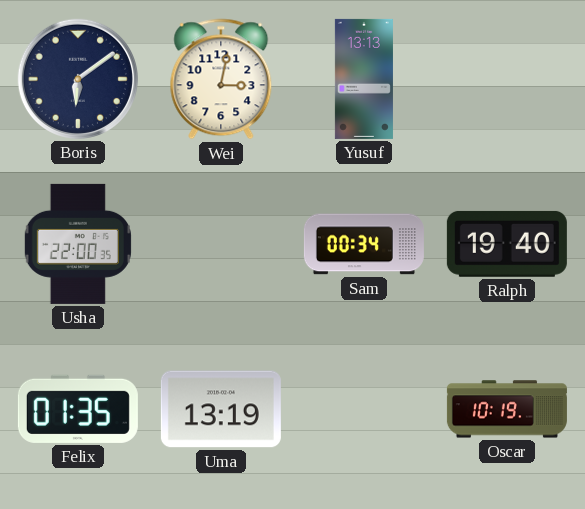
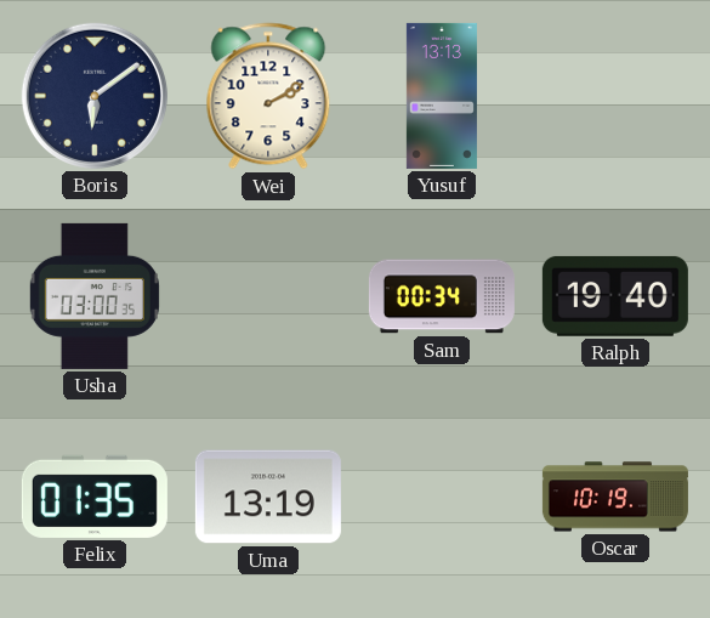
Wei: 3:02 -> 2:10 (268, 96)
Usha: 22:00 -> 03:00 (95, 296)
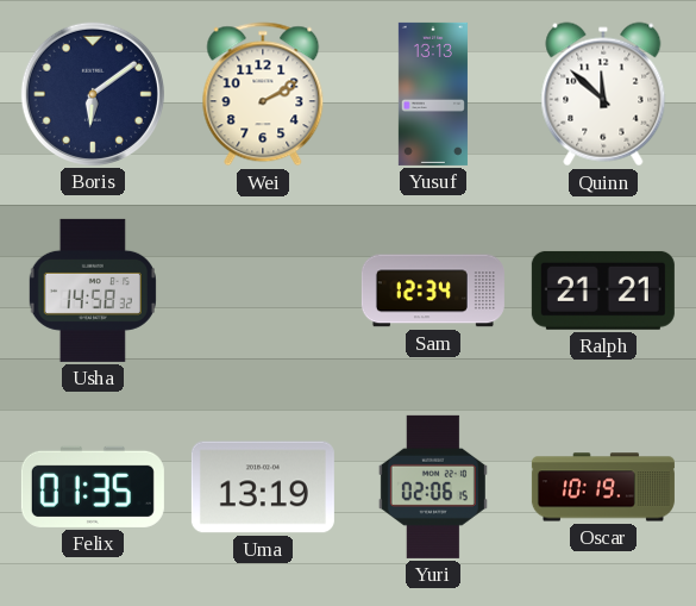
Quinn: none -> 11:52 (603, 94)
Usha: 03:00 -> 14:58 (93, 290)
Sam: 00:34 -> 12:34 (433, 290)
Ralph: 19:40 -> 21:21 (603, 290)
Yuri: none -> 02:06 (433, 487)
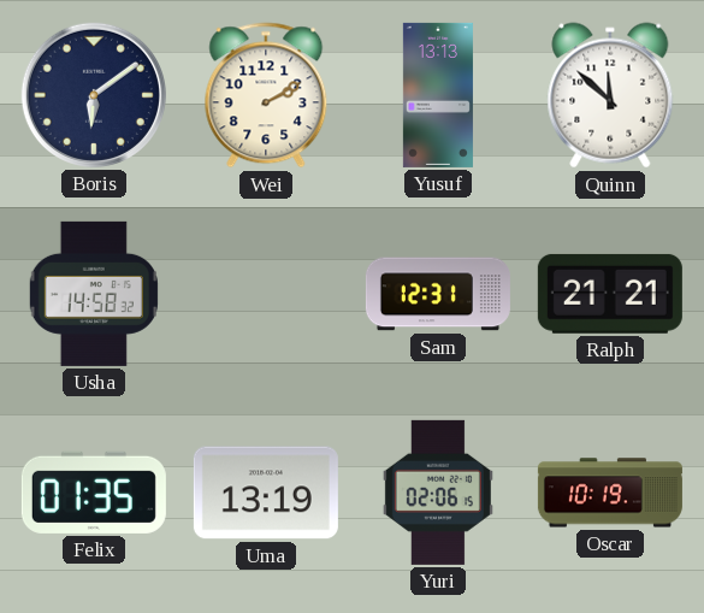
Sam: 12:34 -> 12:31 (438, 294)
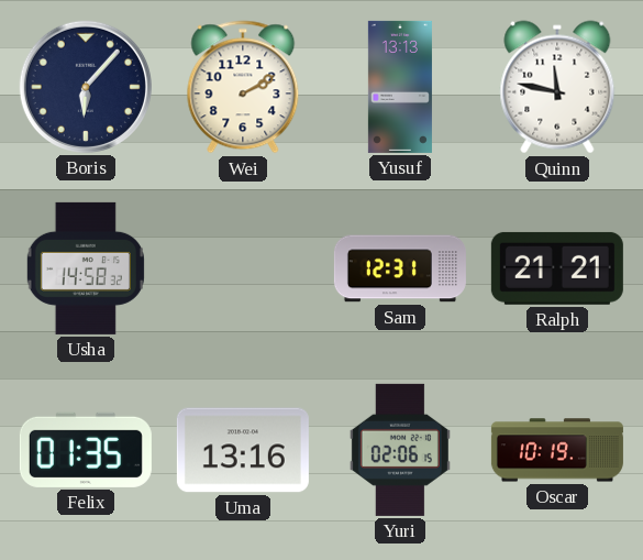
Boris: 6:09 -> 6:07 (86, 87)
Quinn: 11:52 -> 11:47 (557, 87)
Uma: 13:19 -> 13:16 (243, 450)
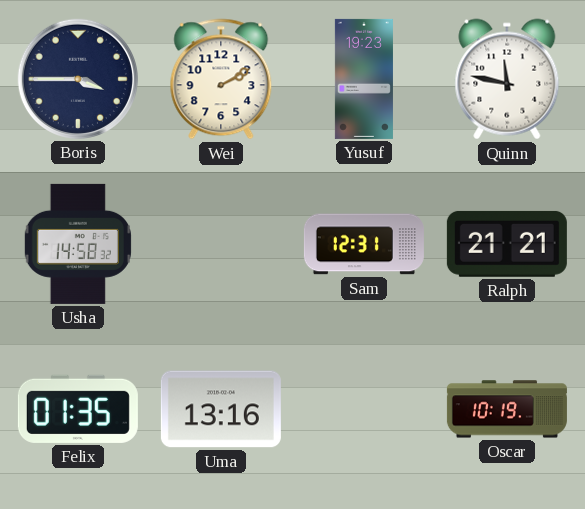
Boris: 6:07 -> 3:45 (78, 79)
Yusuf: 13:13 -> 19:23 (364, 79)
Yuri: 02:06 -> none (400, 450)
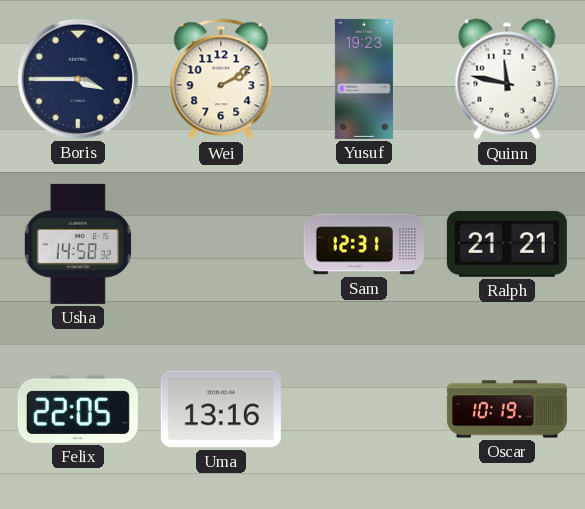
Felix: 01:35 -> 22:05 (78, 409)
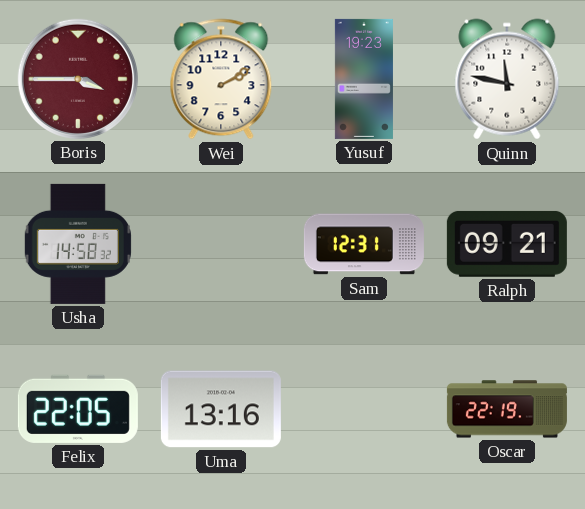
Boris dial: navy -> burgundy (78, 79)
Ralph: 21:21 -> 09:21 (507, 244)
Oscar: 10:19 -> 22:19 (507, 409)
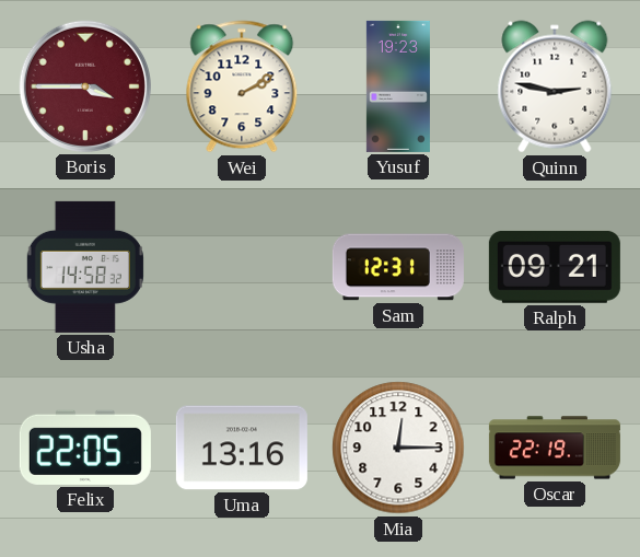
Quinn: 11:47 -> 2:47 (555, 86)
Mia: none -> 12:15 (398, 448)
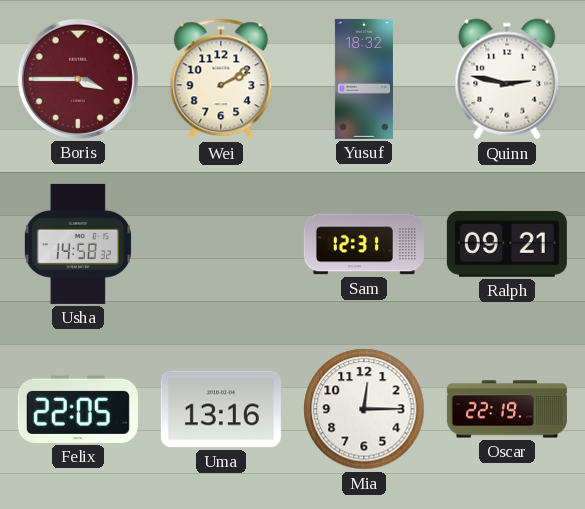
Yusuf: 19:23 -> 18:32 (364, 79)
